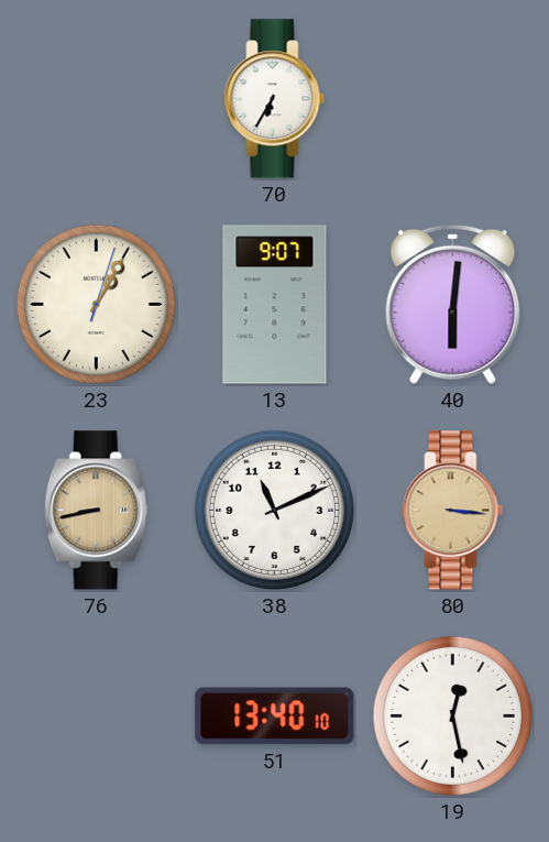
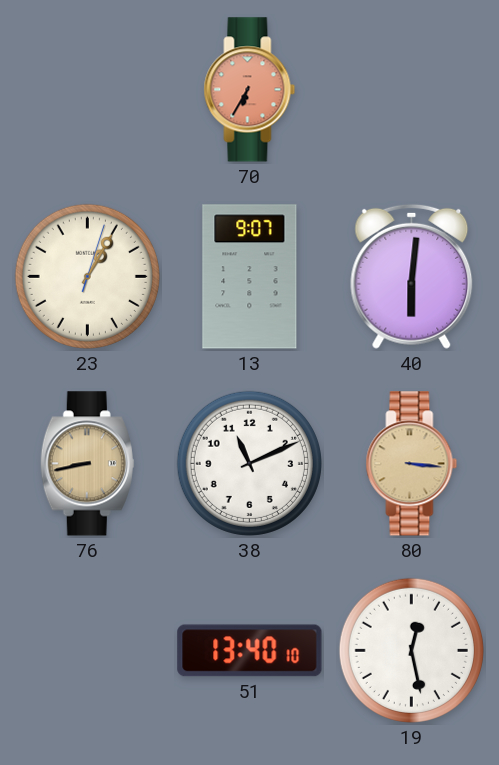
70 dial: white -> salmon (250, 90)
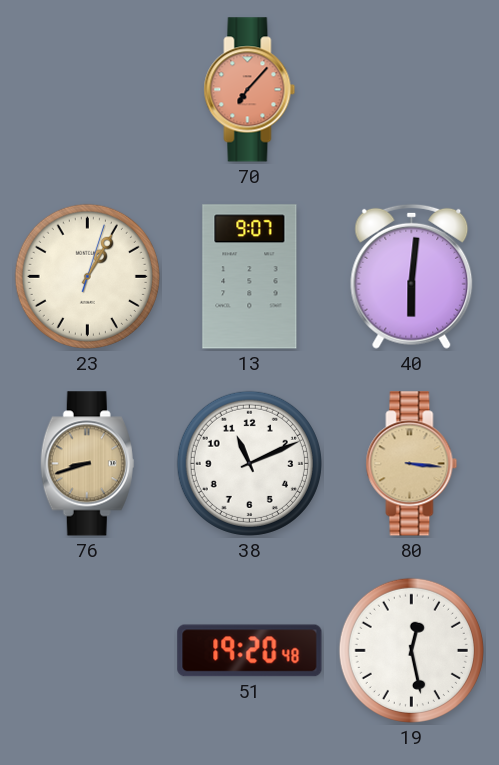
70: 6:35 -> 7:07 (250, 90)
76: 8:43 -> 8:42 (87, 464)
51: 13:40 -> 19:20 (250, 651)
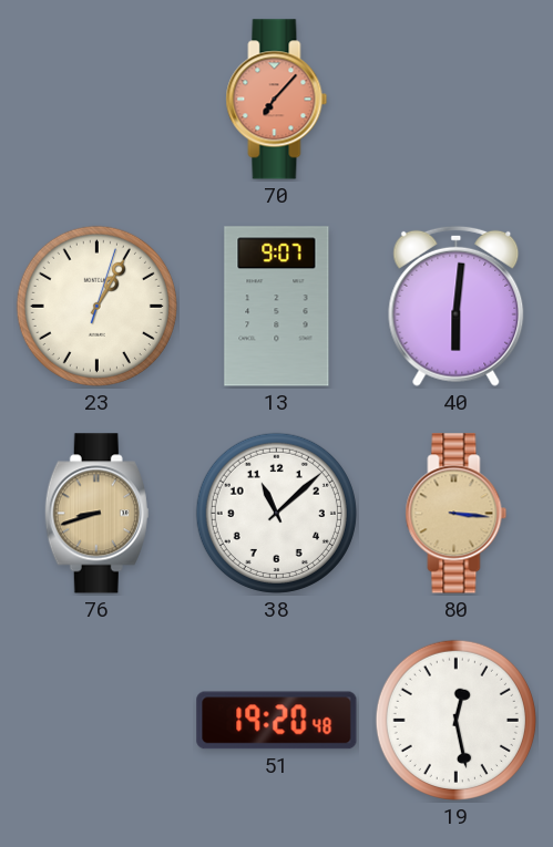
38: 11:11 -> 11:08 (276, 513)
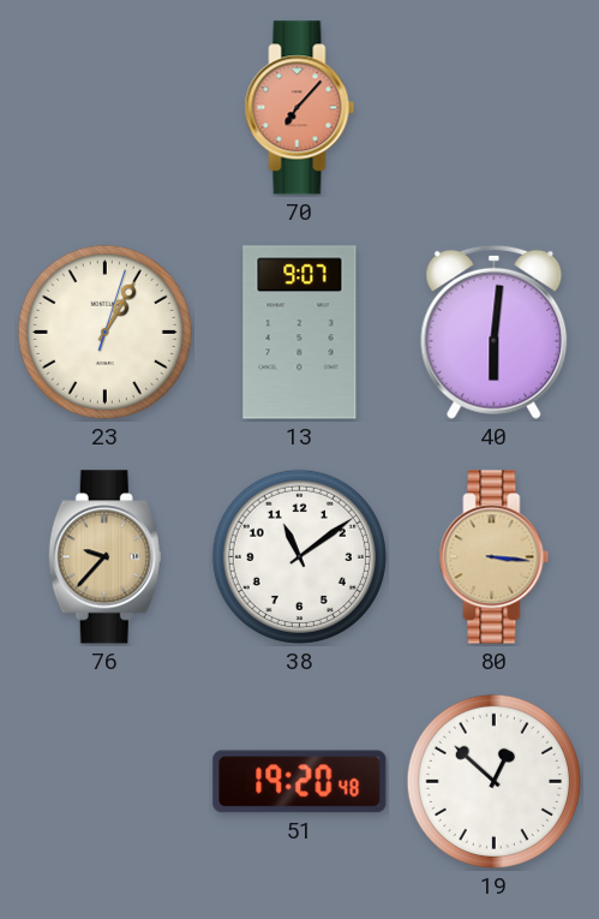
76: 8:42 -> 9:37 (104, 557)
38: 11:08 -> 11:09 (299, 556)
19: 12:28 -> 12:52 (493, 781)
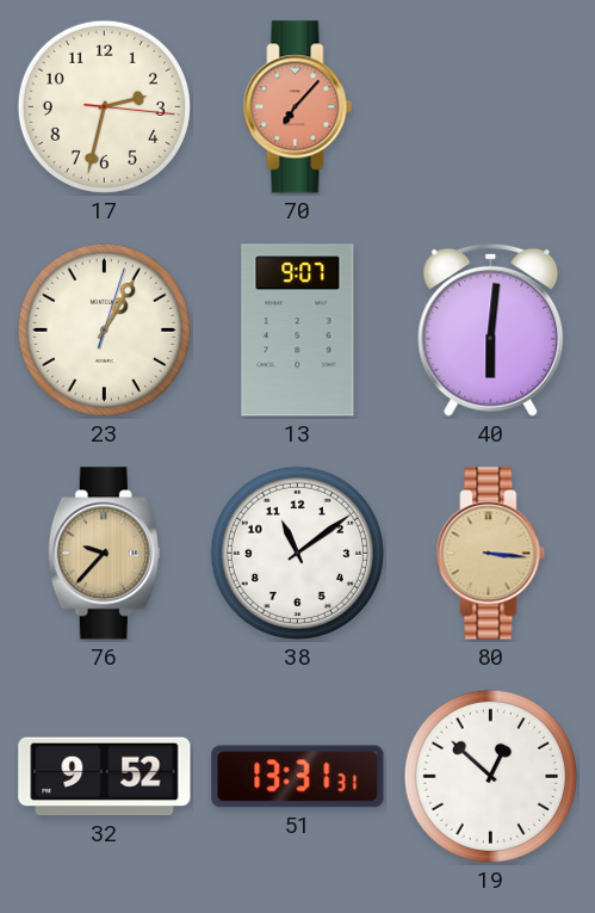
17: none -> 2:32 (104, 106)
32: none -> 9:52 (105, 777)
51: 19:20 -> 13:31 (298, 777)
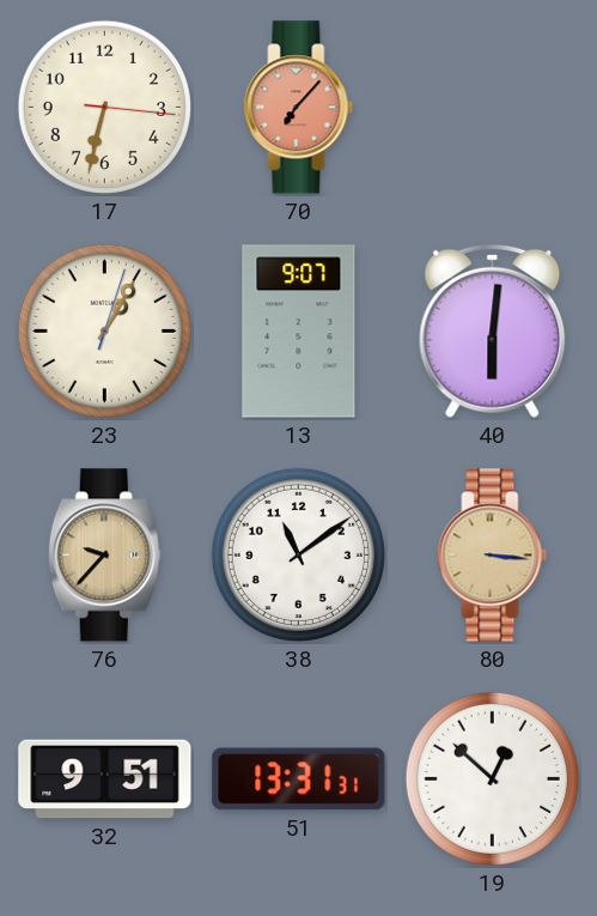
17: 2:32 -> 6:32 (104, 107)
32: 9:52 -> 9:51 (105, 779)
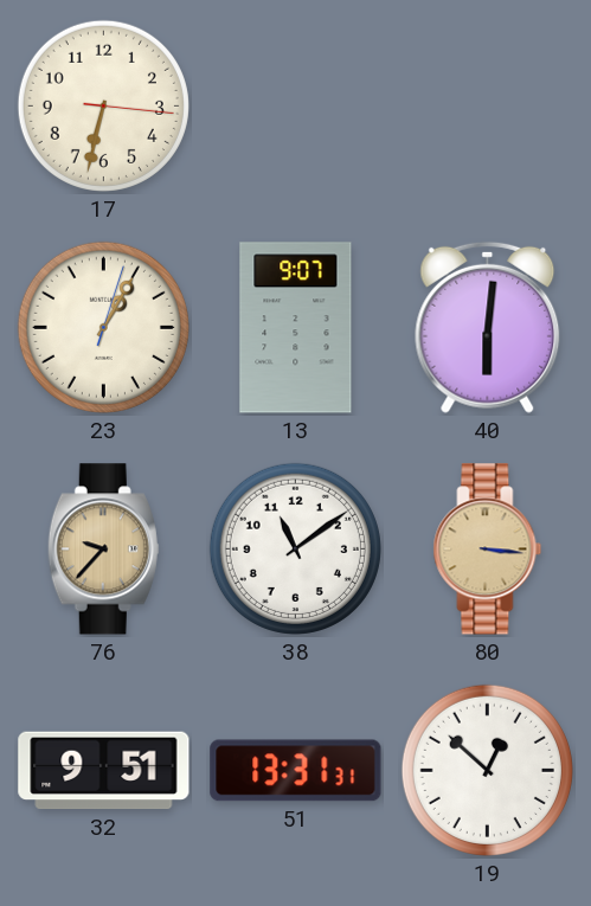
70: 7:07 -> none (299, 108)
